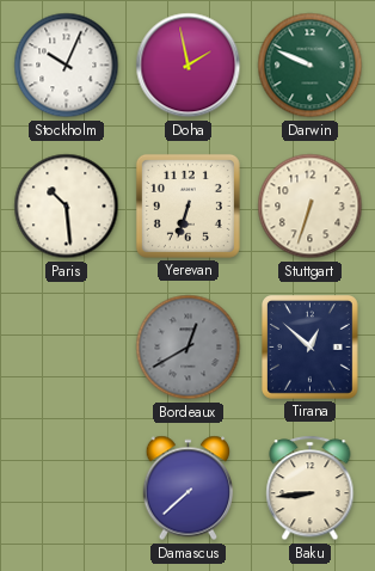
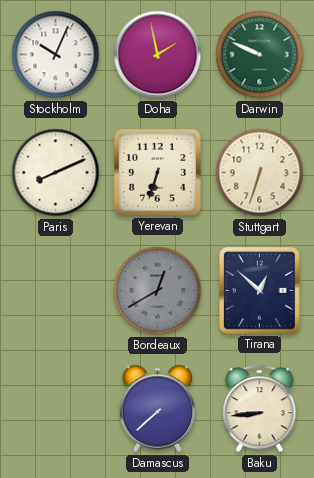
Paris: 10:29 -> 8:11 (56, 173)
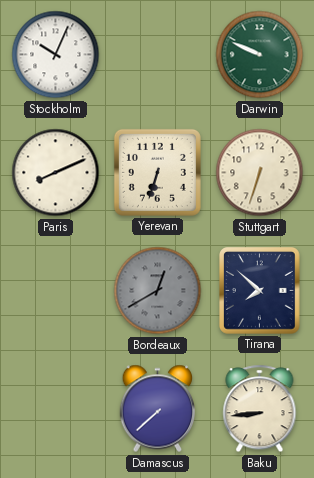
Doha: 1:58 -> none (158, 55)
Tirana: 12:52 -> 7:52 (260, 291)
